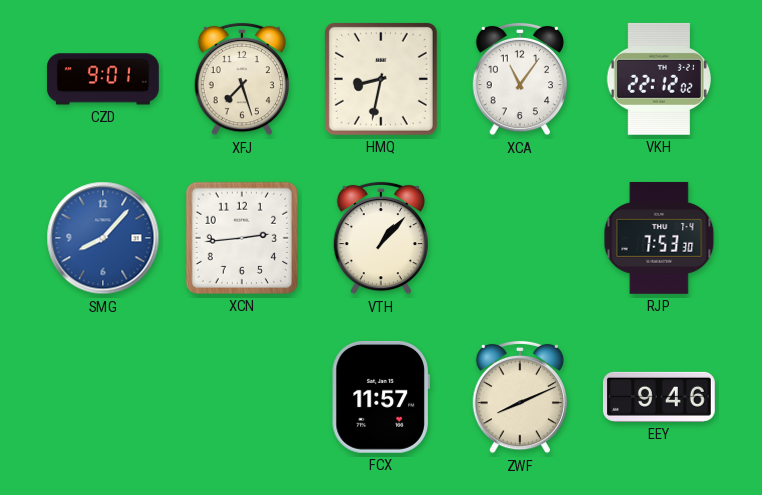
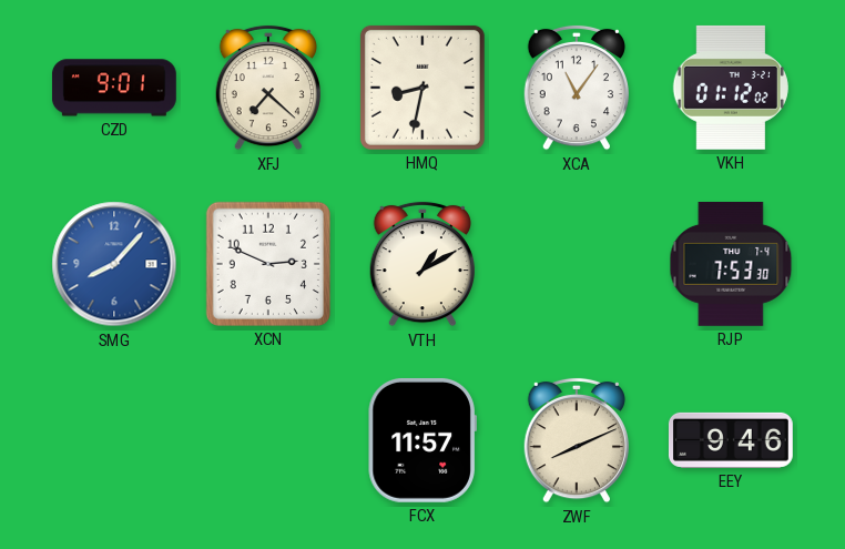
XFJ: 7:27 -> 7:22 (267, 88)
VKH: 22:12 -> 01:12 (731, 88)
XCN: 2:44 -> 2:49 (268, 264)
VTH: 1:07 -> 1:10 (421, 264)
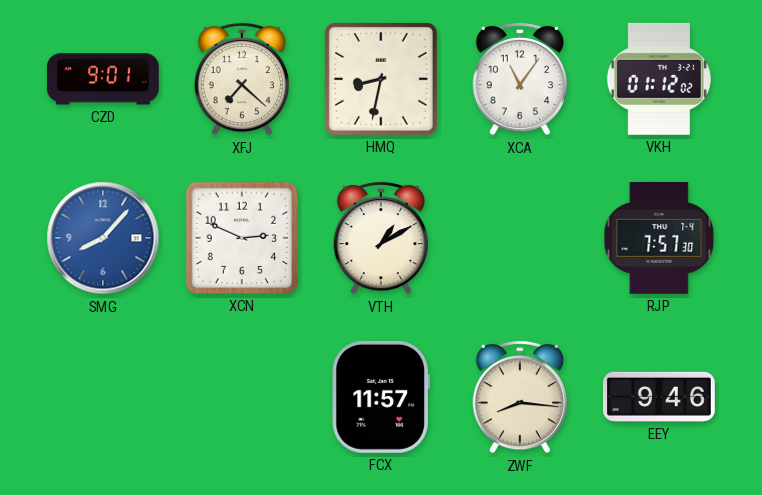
RJP: 7:53 -> 7:57 (659, 238)
ZWF: 8:11 -> 8:16 (519, 397)
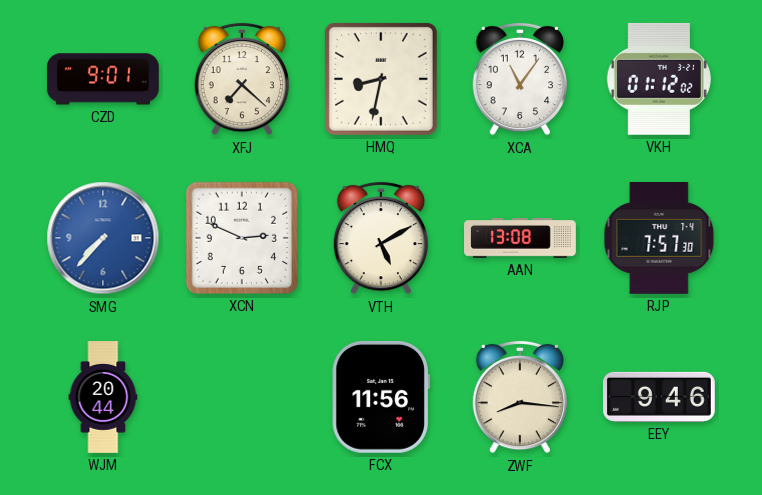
SMG: 8:07 -> 7:37 (103, 238)
VTH: 1:10 -> 5:10 (380, 238)
AAN: none -> 13:08 (520, 239)
WJM: none -> 20:44 (103, 397)
FCX: 11:57 -> 11:56 (381, 397)
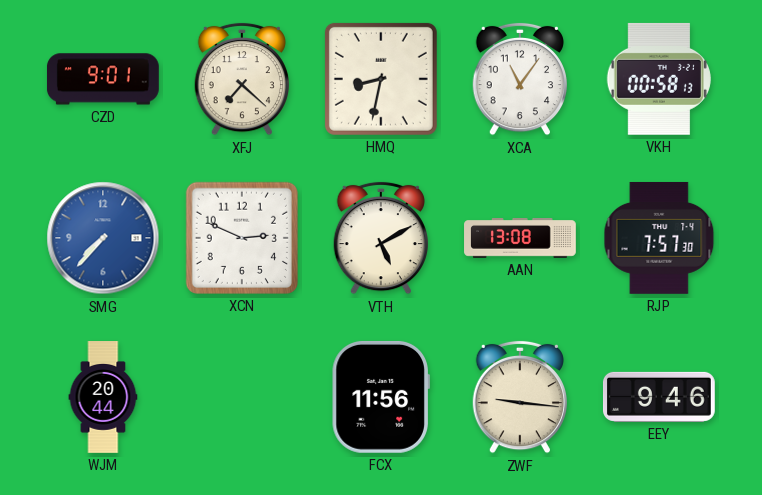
VKH: 01:12 -> 00:58 (659, 79)
ZWF: 8:16 -> 9:16 (519, 397)
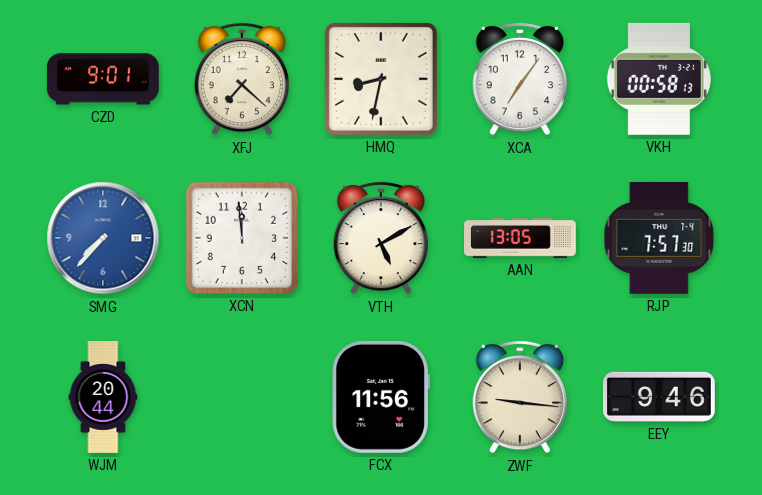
XCA: 11:06 -> 7:06 (519, 79)
XCN: 2:49 -> 11:59 (242, 238)
AAN: 13:08 -> 13:05 (520, 239)
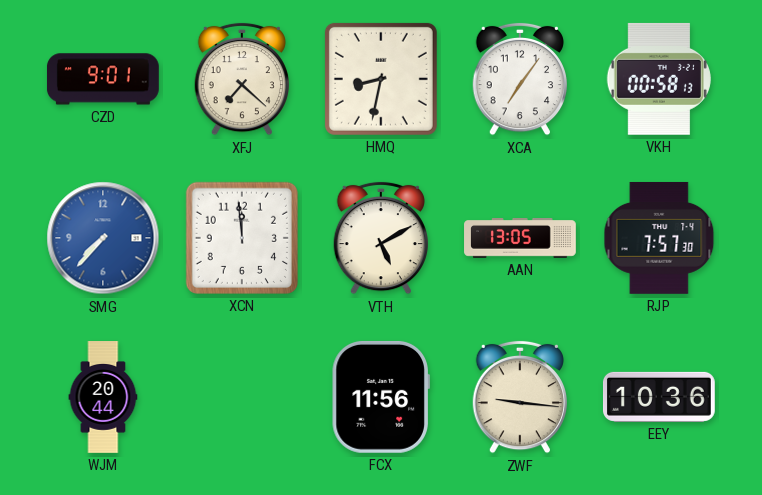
EEY: 9:46 -> 10:36 (659, 397)
